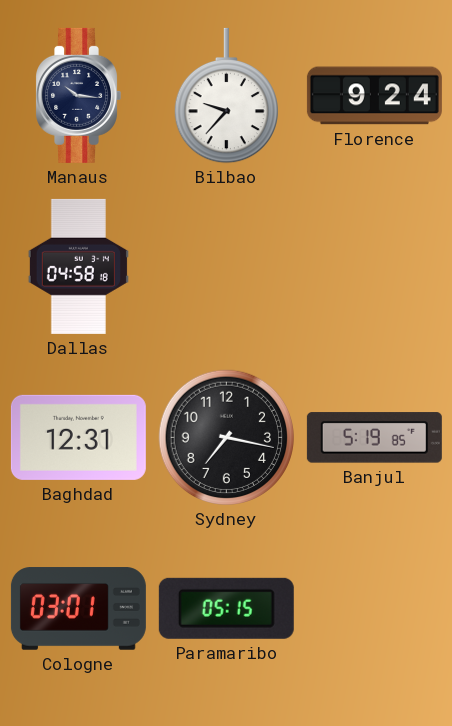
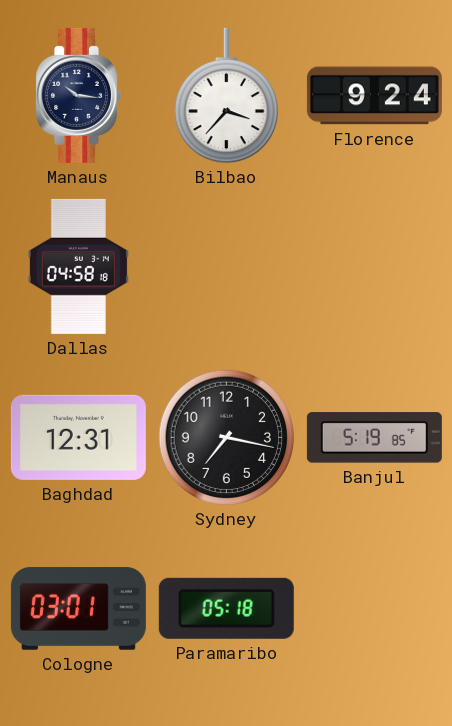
Bilbao: 9:37 -> 3:37 (226, 96)
Paramaribo: 05:15 -> 05:18 (226, 608)
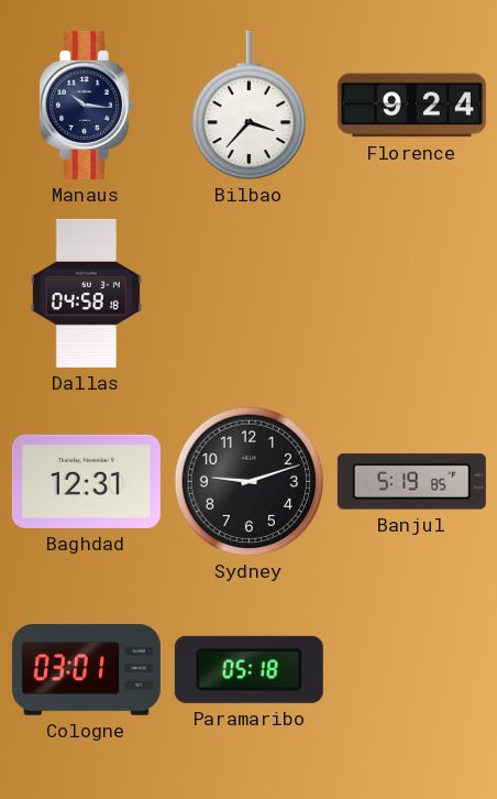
Sydney: 7:17 -> 9:12 (250, 482)
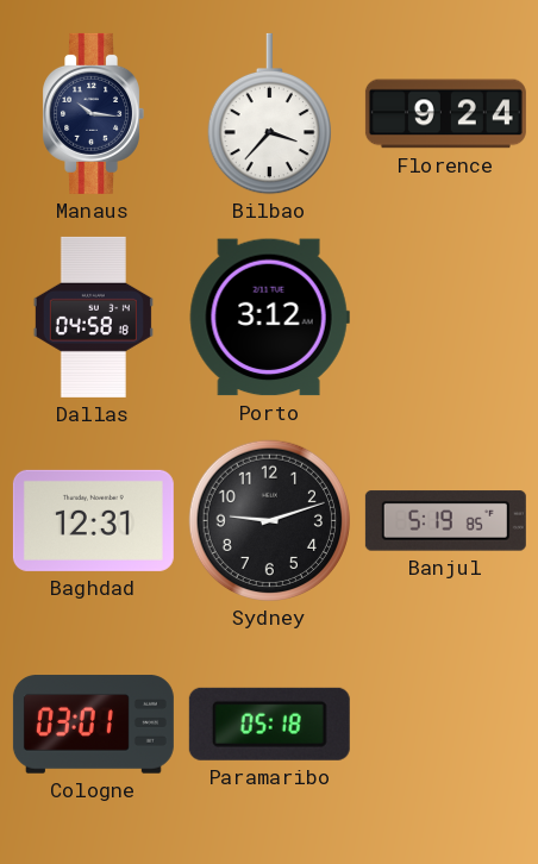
Porto: none -> 3:12 (269, 318)
